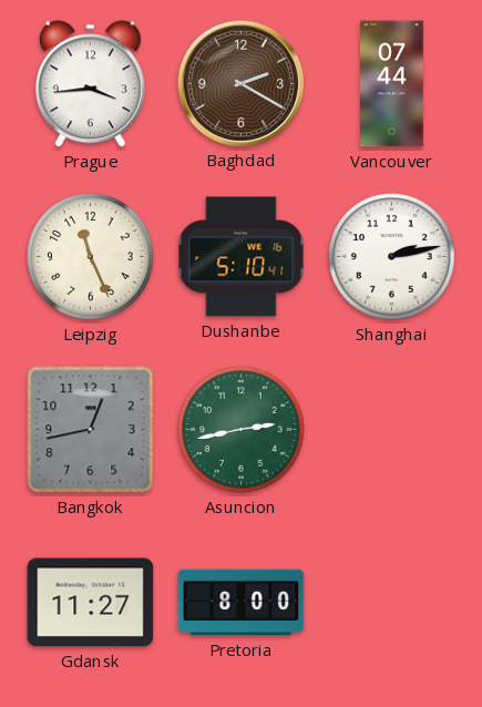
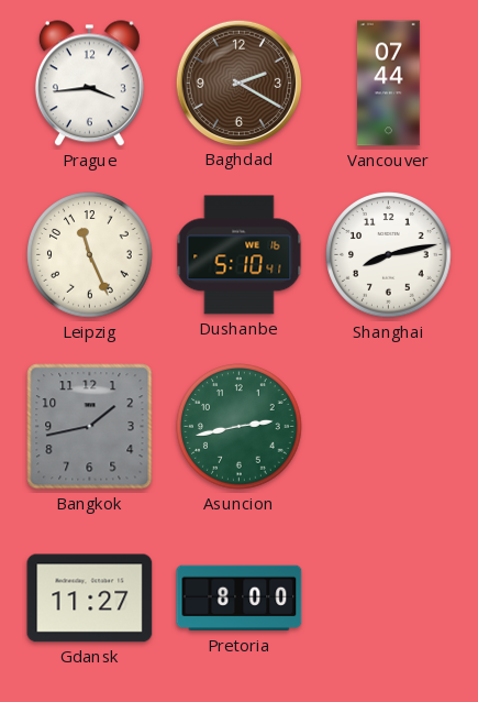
Shanghai: 2:13 -> 8:13 (389, 255)
Bangkok: 12:43 -> 1:43 (90, 427)
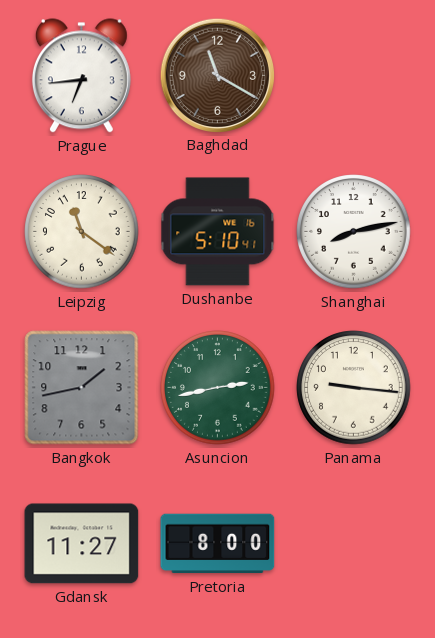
Prague: 3:44 -> 6:44 (81, 76)
Baghdad: 2:20 -> 11:20 (217, 75)
Vancouver: 07:44 -> none (389, 84)
Leipzig: 11:26 -> 11:21 (82, 232)
Panama: none -> 9:16 (354, 388)
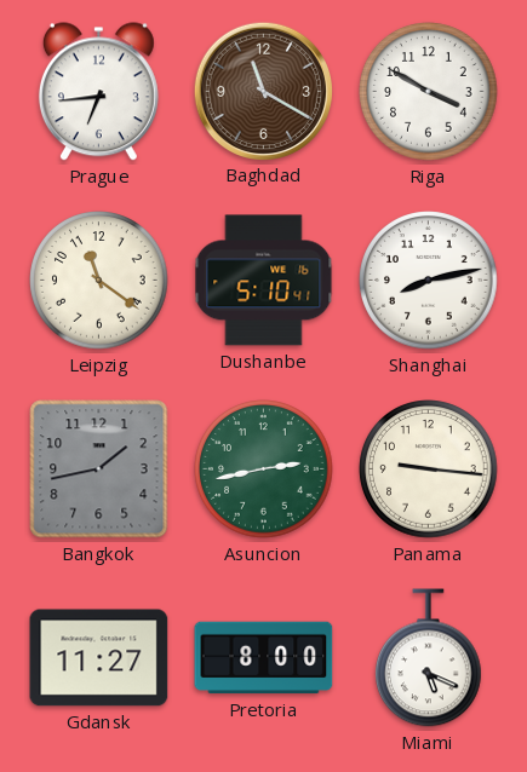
Riga: none -> 3:50 (429, 92)
Miami: none -> 5:19 (429, 658)
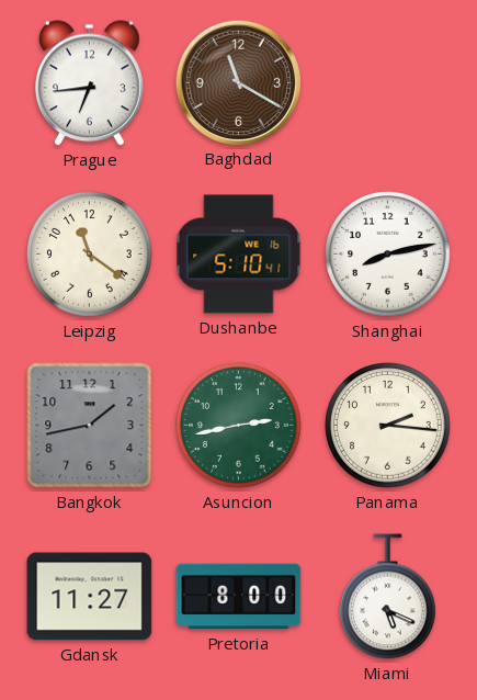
Riga: 3:50 -> none (429, 92)
Panama: 9:16 -> 2:16 (388, 426)
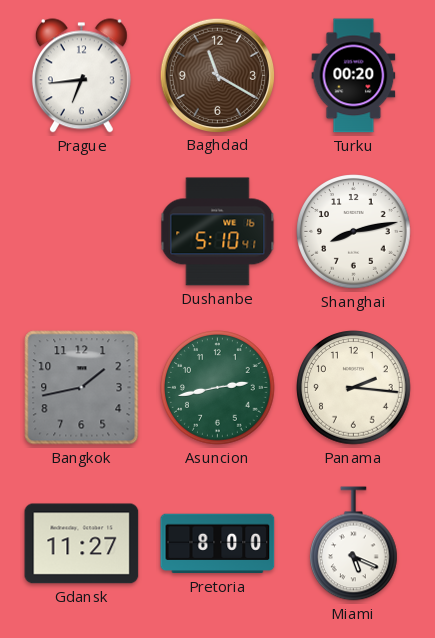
Turku: none -> 00:20 (354, 76)
Leipzig: 11:21 -> none (90, 255)
